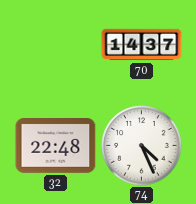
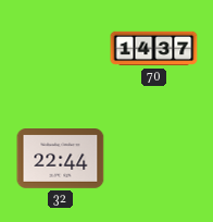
32: 22:48 -> 22:44 (61, 159)
74: 4:26 -> none (142, 146)
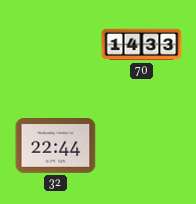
70: 14:37 -> 14:33 (142, 45)
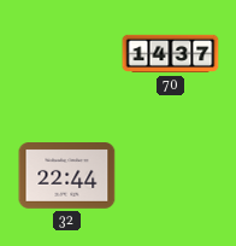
70: 14:33 -> 14:37 (171, 54)
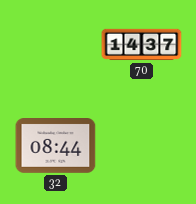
32: 22:44 -> 08:44 (56, 146)
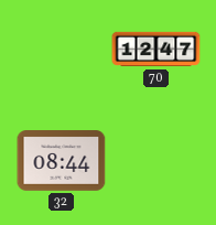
70: 14:37 -> 12:47 (156, 50)
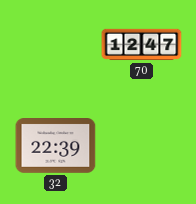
32: 08:44 -> 22:39 (56, 146)
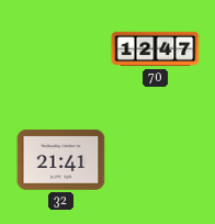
32: 22:39 -> 21:41 (61, 160)
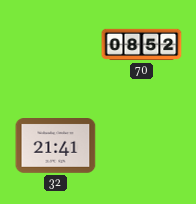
70: 12:47 -> 08:52 (142, 45)
